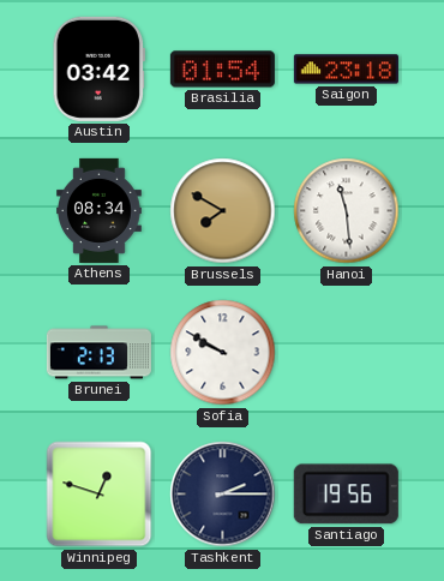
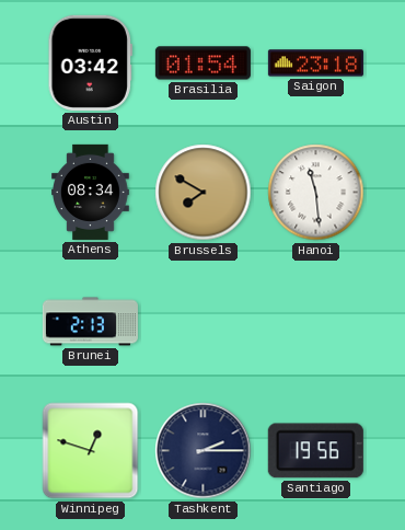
Sofia: 9:50 -> none (223, 353)
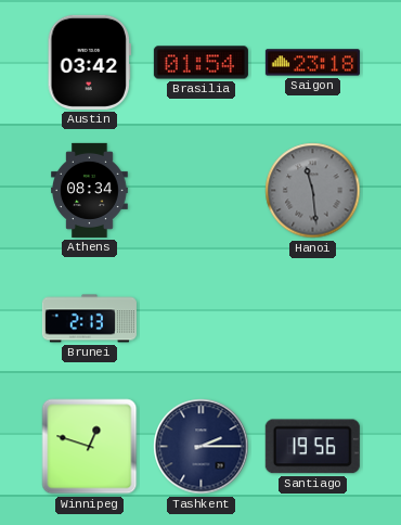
Brussels: 7:50 -> none (204, 193)
Hanoi dial: white -> grey (313, 191)
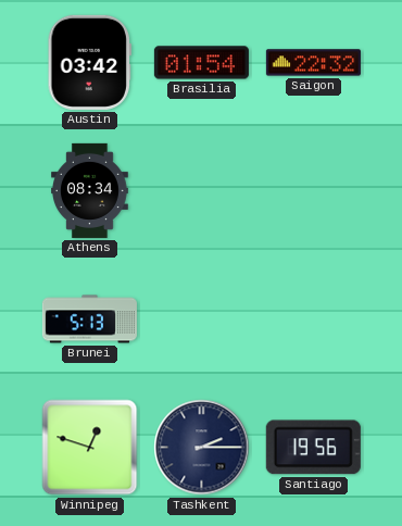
Saigon: 23:18 -> 22:32 (313, 63)
Hanoi: 11:29 -> none (313, 191)
Brunei: 2:13 -> 5:13 (89, 320)
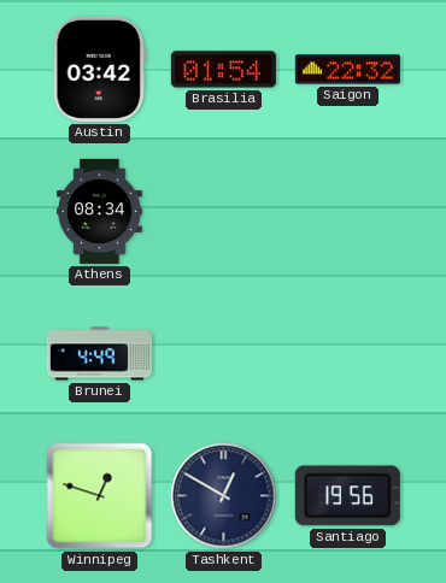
Brunei: 5:13 -> 4:49 (99, 354)
Tashkent: 2:15 -> 12:50 (224, 496)
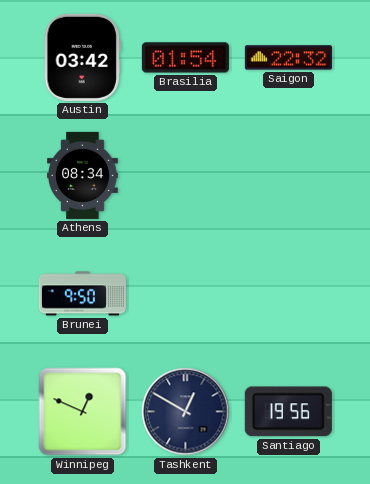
Brunei: 4:49 -> 9:50 (82, 294)
Winnipeg: 12:48 -> 12:49 (83, 412)
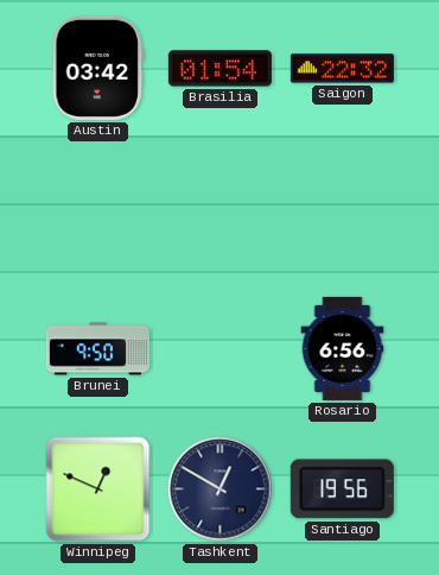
Athens: 08:34 -> none (83, 175)
Rosario: none -> 6:56 (343, 348)
